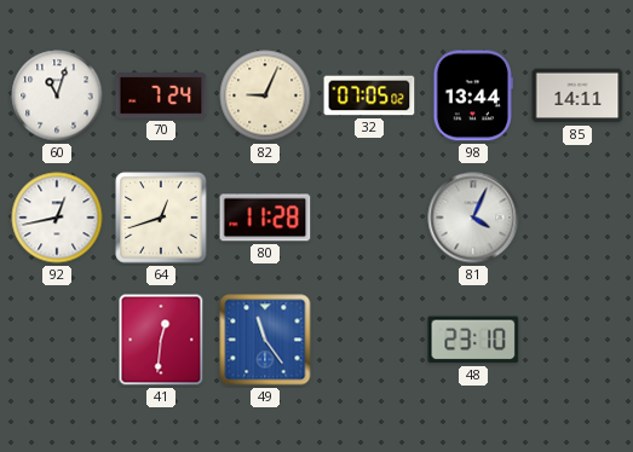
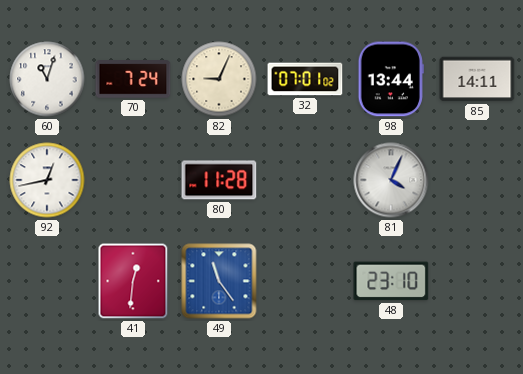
32: 07:05 -> 07:01 (305, 79)
64: 12:42 -> none (161, 218)
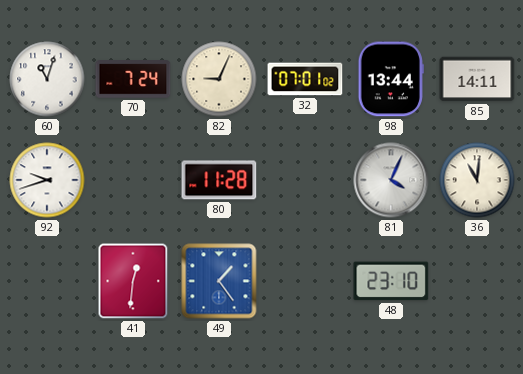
92: 12:43 -> 9:42 (47, 180)
36: none -> 11:01 (477, 180)
49: 11:24 -> 1:24 (219, 281)
